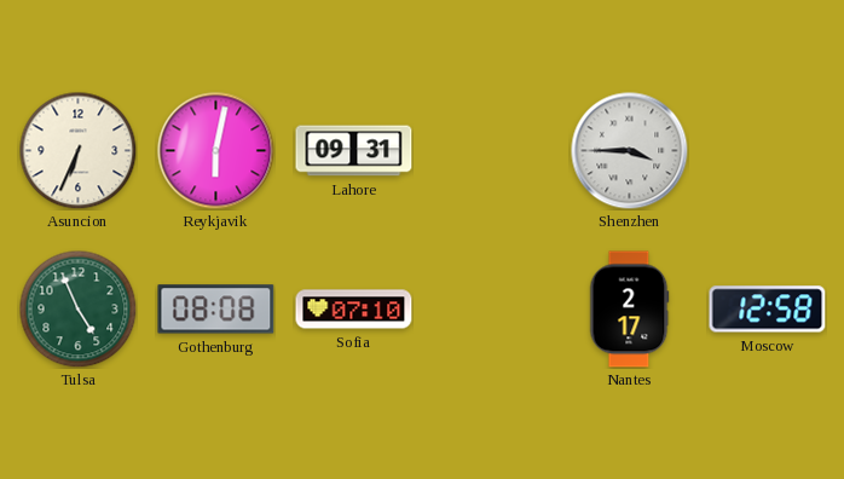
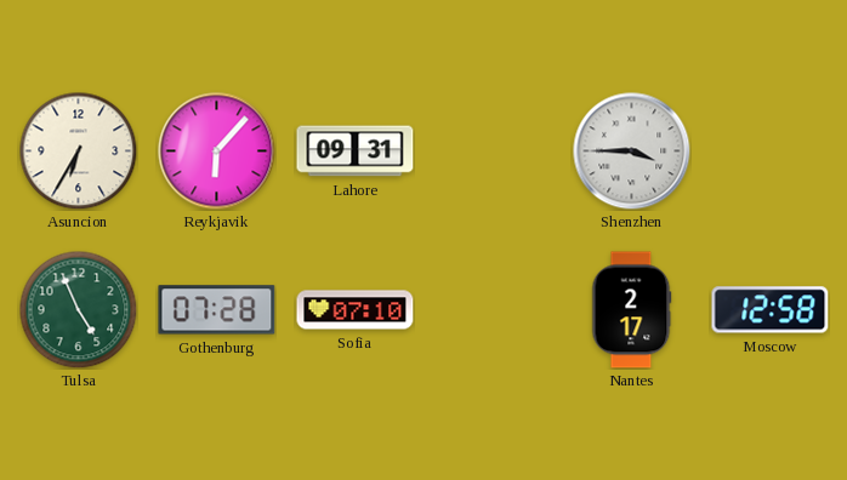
Asuncion: 6:34 -> 6:35 (78, 150)
Reykjavik: 6:02 -> 6:07 (217, 152)
Gothenburg: 08:08 -> 07:28 (217, 310)
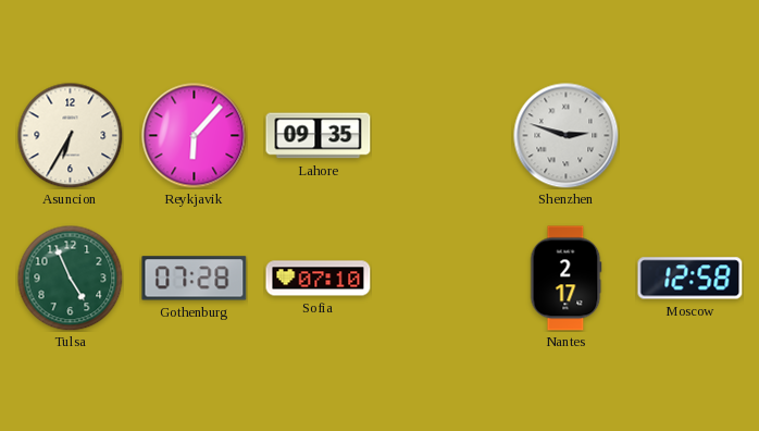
Lahore: 09:31 -> 09:35 (319, 136)
Shenzhen: 3:45 -> 2:48 (567, 136)
